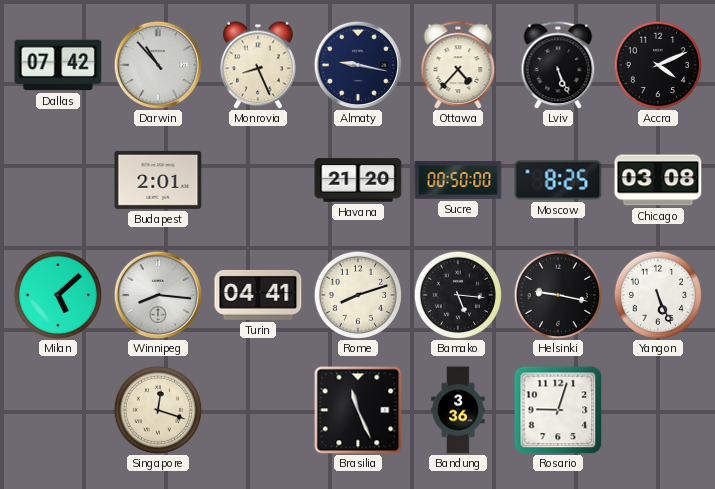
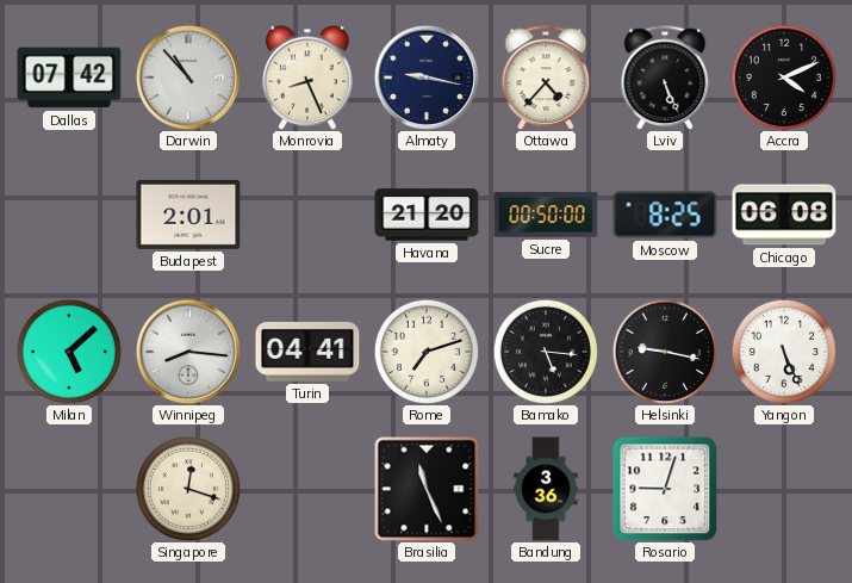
Chicago: 03:08 -> 06:08 (784, 215)
Rome: 8:12 -> 7:12 (425, 351)
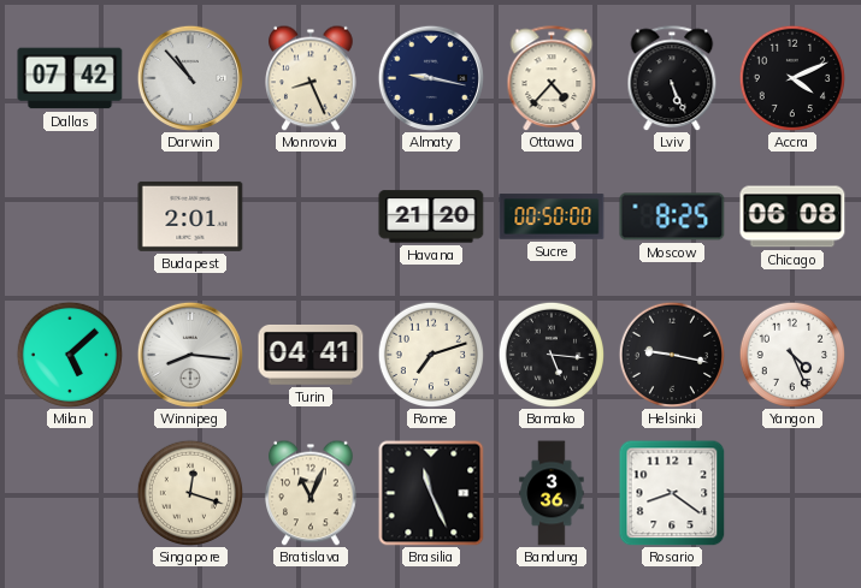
Yangon: 5:26 -> 4:26 (791, 354)
Bratislava: none -> 11:04 (312, 493)
Rosario: 9:03 -> 8:21 (672, 493)
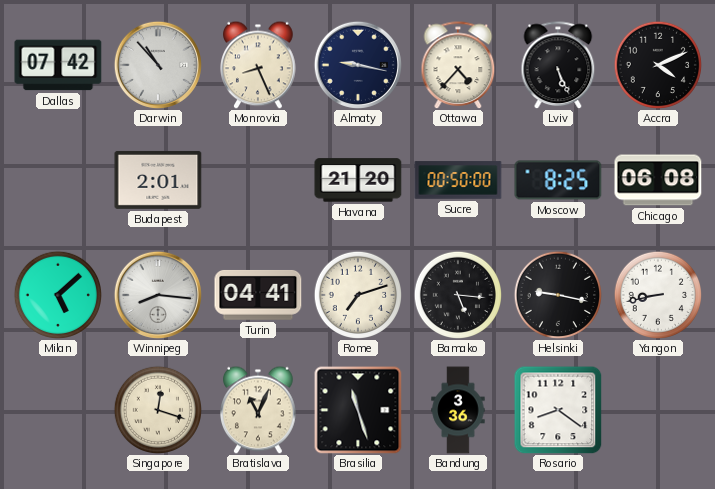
Yangon: 4:26 -> 8:43 (657, 294)
Brasilia: 11:26 -> 11:27 (358, 410)
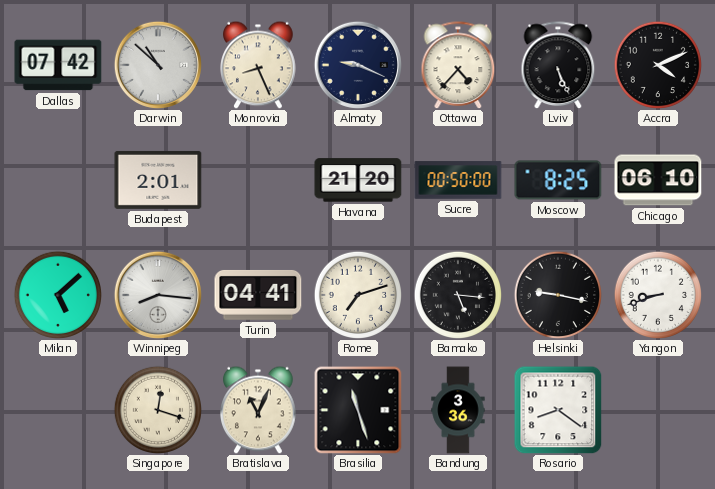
Darwin: 10:53 -> 10:52 (158, 65)
Almaty: 9:17 -> 9:19 (358, 65)
Chicago: 06:08 -> 06:10 (658, 180)
Yangon: 8:43 -> 8:42 (657, 294)
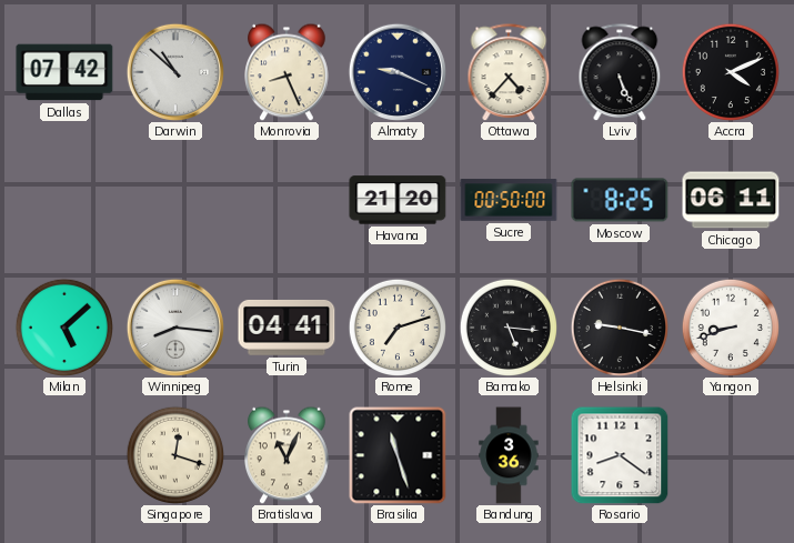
Budapest: 2:01 -> none (158, 180)
Chicago: 06:10 -> 06:11 (731, 200)
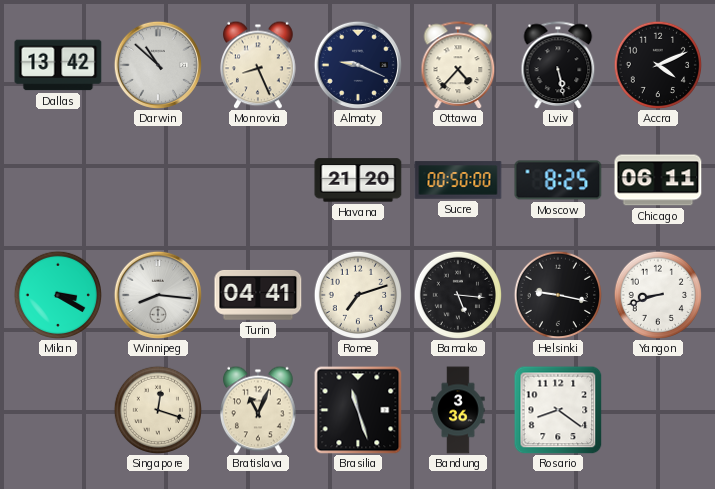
Dallas: 07:42 -> 13:42 (58, 65)
Lviv: 5:26 -> 5:28 (558, 65)
Milan: 5:08 -> 3:20 (57, 294)
